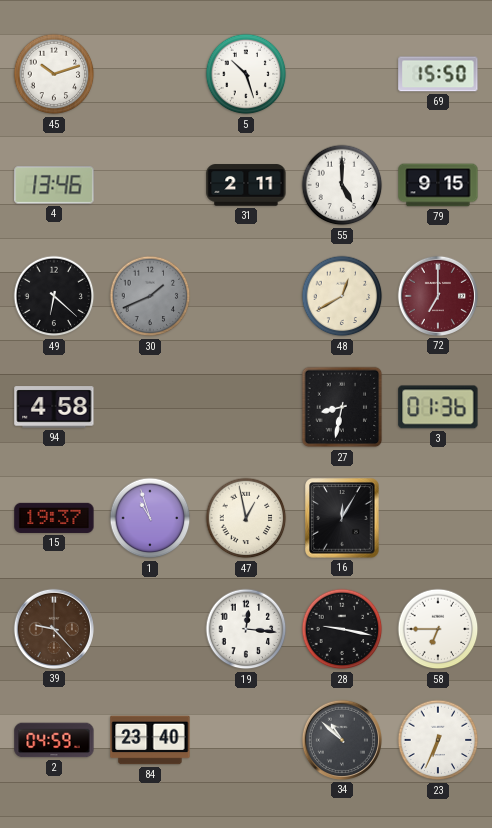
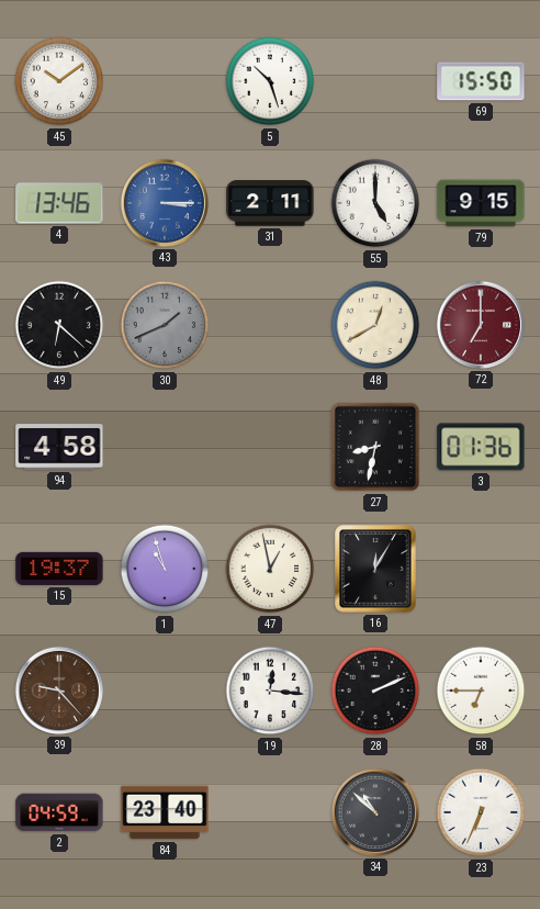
45: 10:12 -> 10:09 (59, 81)
43: none -> 3:15 (165, 203)
28: 9:17 -> 2:11 (375, 691)
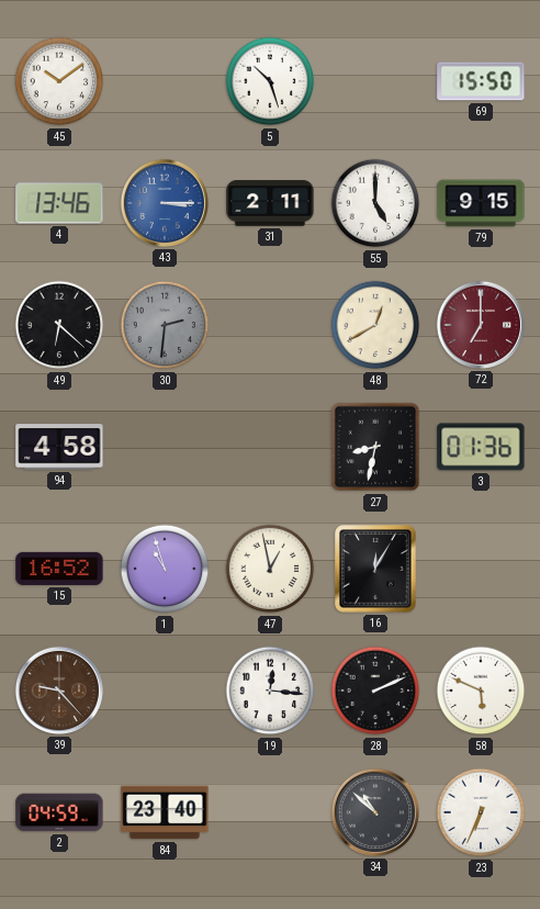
30: 1:41 -> 2:31 (165, 325)
15: 19:37 -> 16:52 (59, 569)
58: 6:45 -> 5:49 (481, 691)
